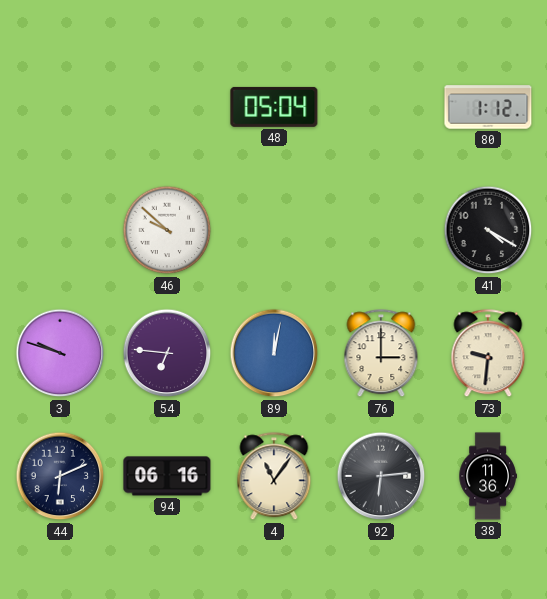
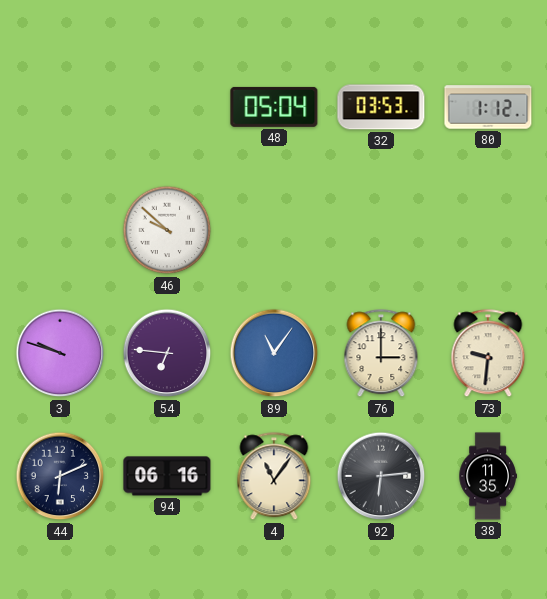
32: none -> 03:53 (381, 107)
41: 4:20 -> none (488, 230)
89: 12:02 -> 11:06 (274, 353)
38: 11:36 -> 11:35 (488, 476)
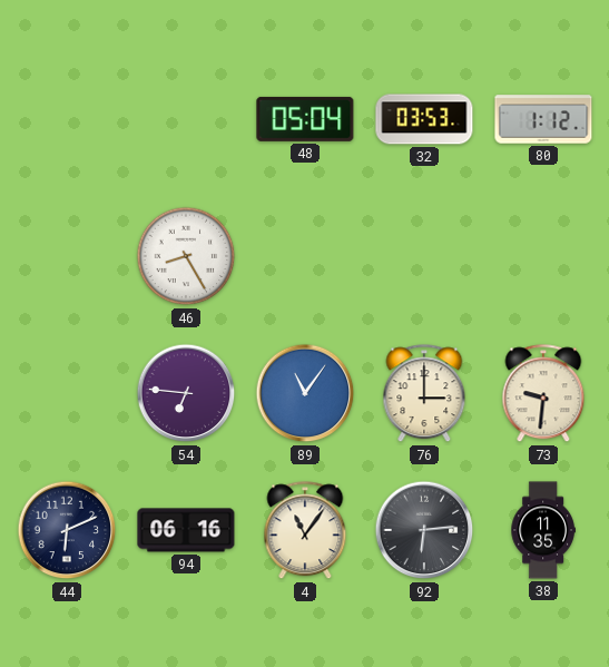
46: 9:52 -> 8:25 (186, 256)
3: 9:48 -> none (60, 353)
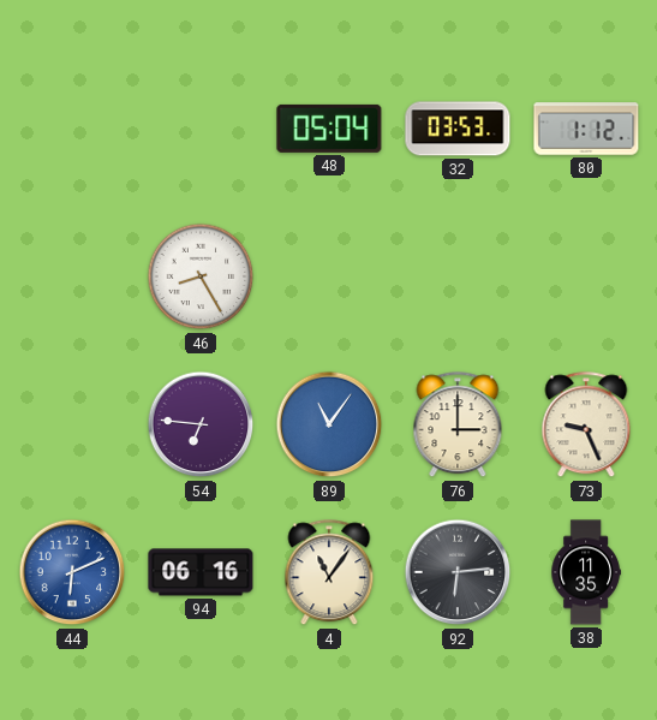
73: 9:31 -> 9:26 (586, 426)
44 dial: navy -> blue (72, 572)
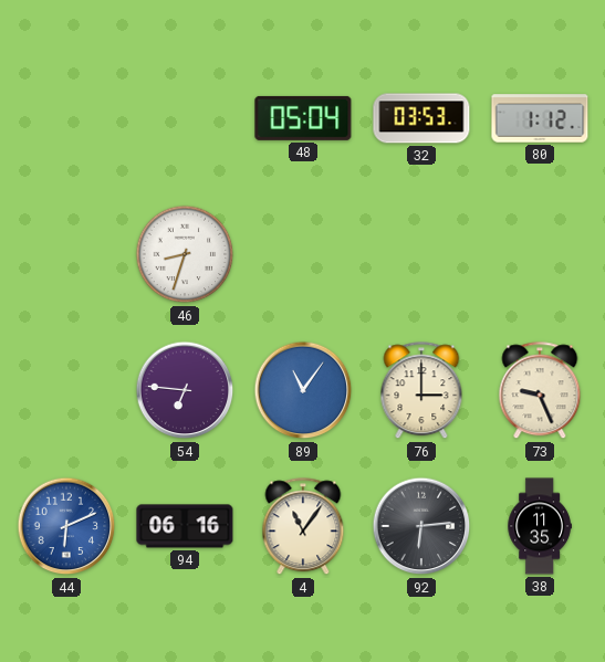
46: 8:25 -> 8:33 (185, 254)
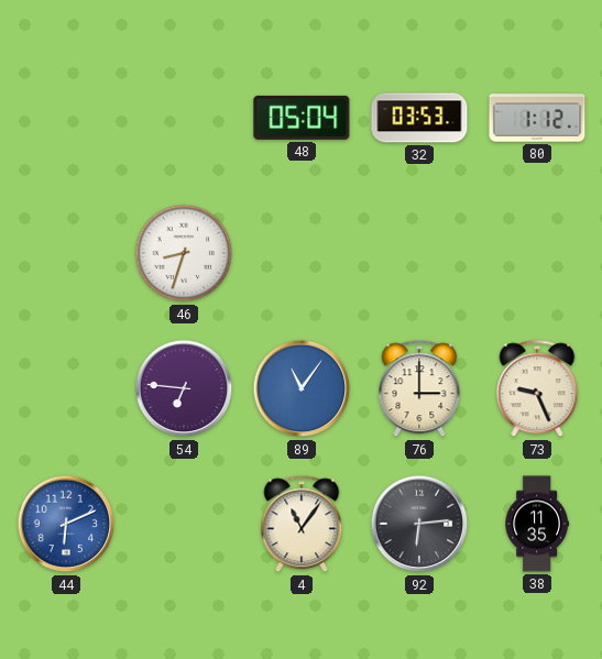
94: 06:16 -> none (185, 526)
